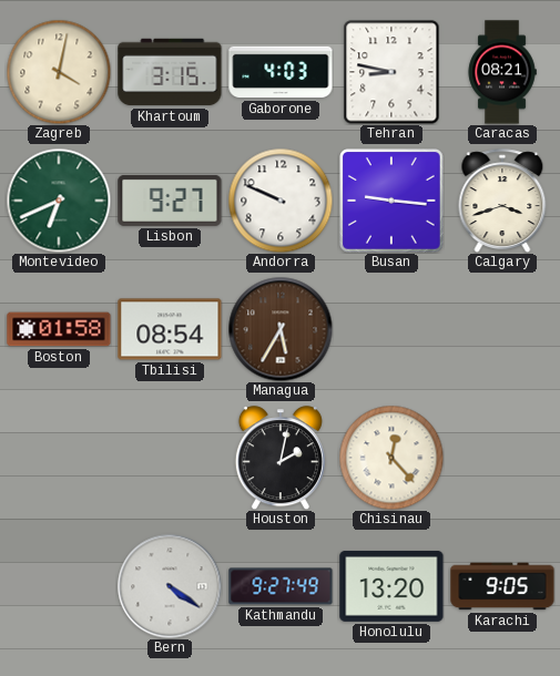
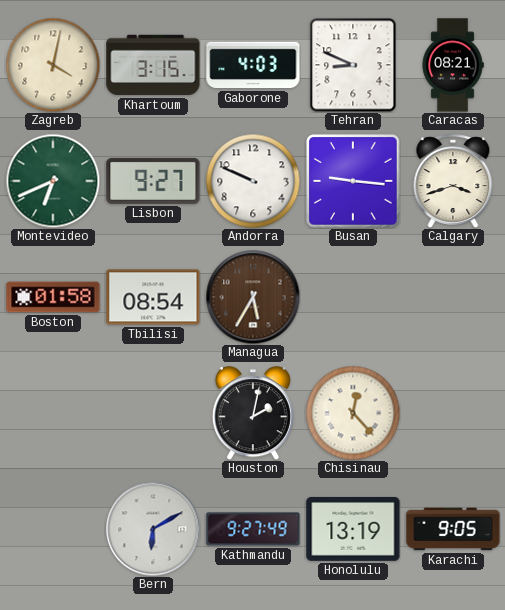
Tehran: 8:47 -> 8:49 (353, 65)
Bern: 4:21 -> 6:10 (153, 529)
Honolulu: 13:20 -> 13:19 (353, 529)
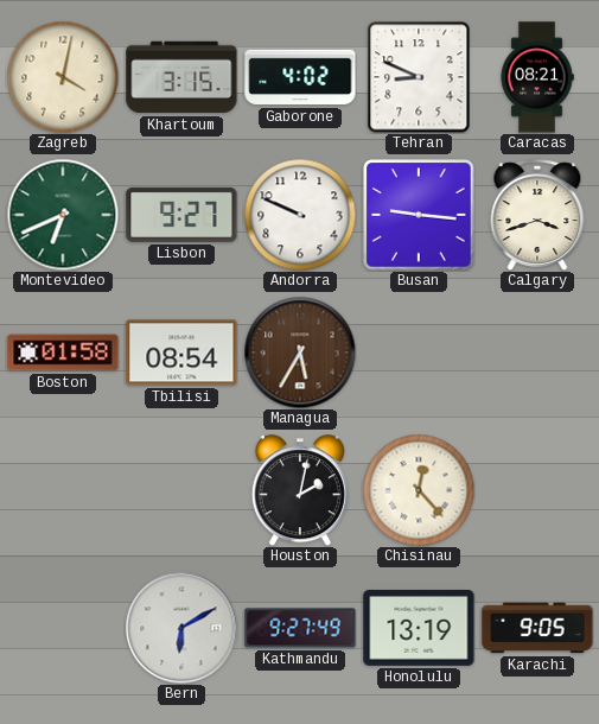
Gaborone: 4:03 -> 4:02 (300, 77)
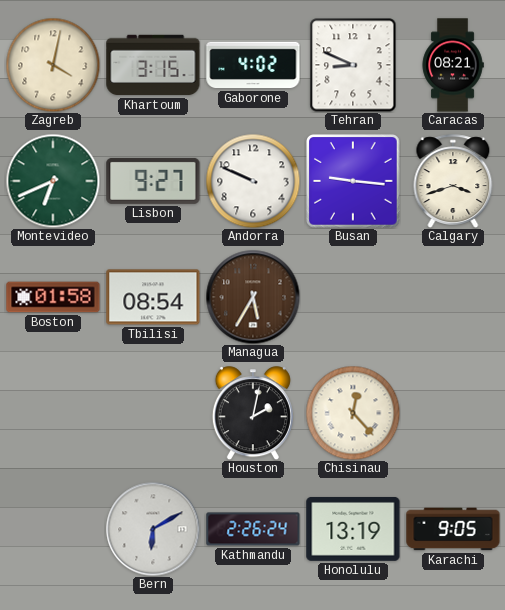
Kathmandu: 9:27 -> 2:26 (253, 529)
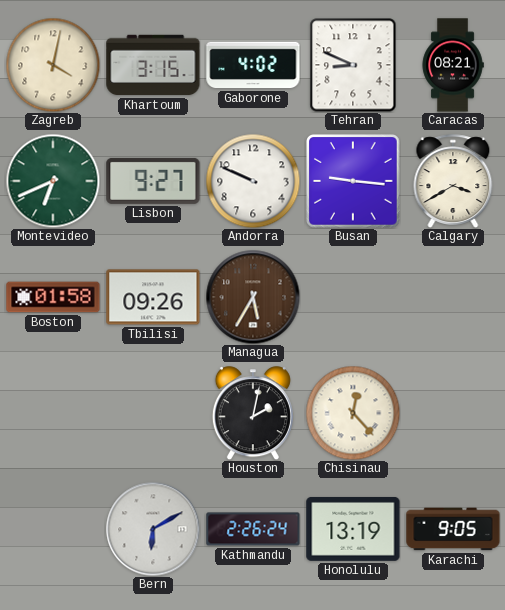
Calgary: 3:42 -> 3:40 (453, 181)
Tbilisi: 08:54 -> 09:26 (153, 297)
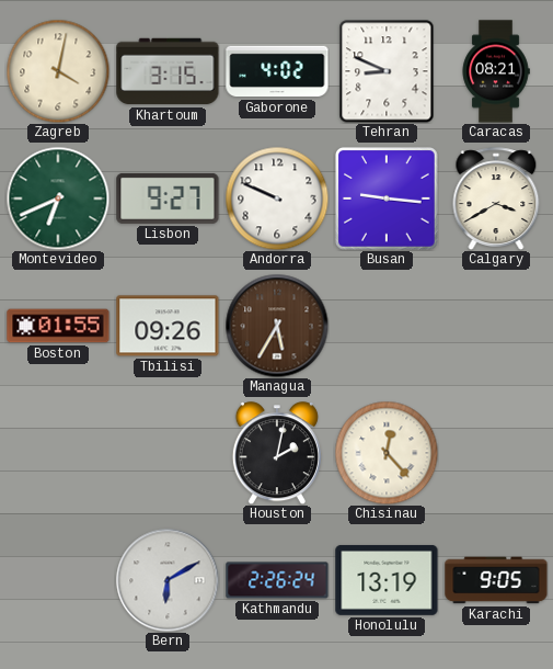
Boston: 01:58 -> 01:55 (58, 326)
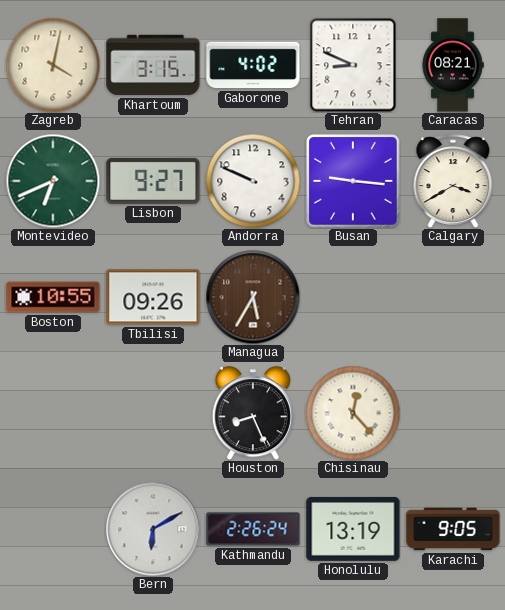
Boston: 01:55 -> 10:55 (53, 297)
Houston: 2:02 -> 8:26 (253, 413)
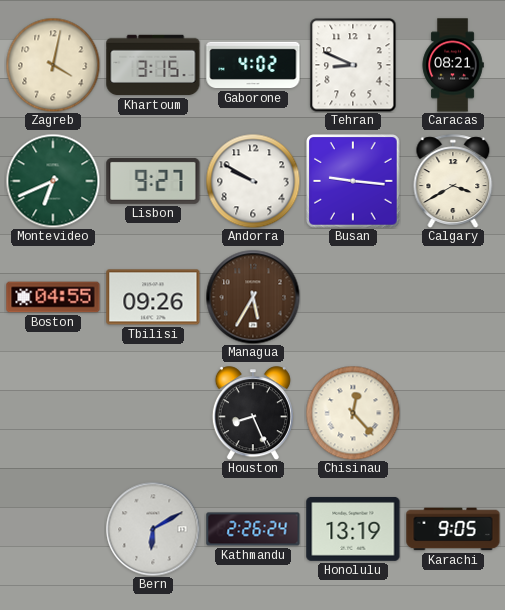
Andorra: 9:49 -> 9:50 (253, 181)
Boston: 10:55 -> 04:55 (53, 297)
